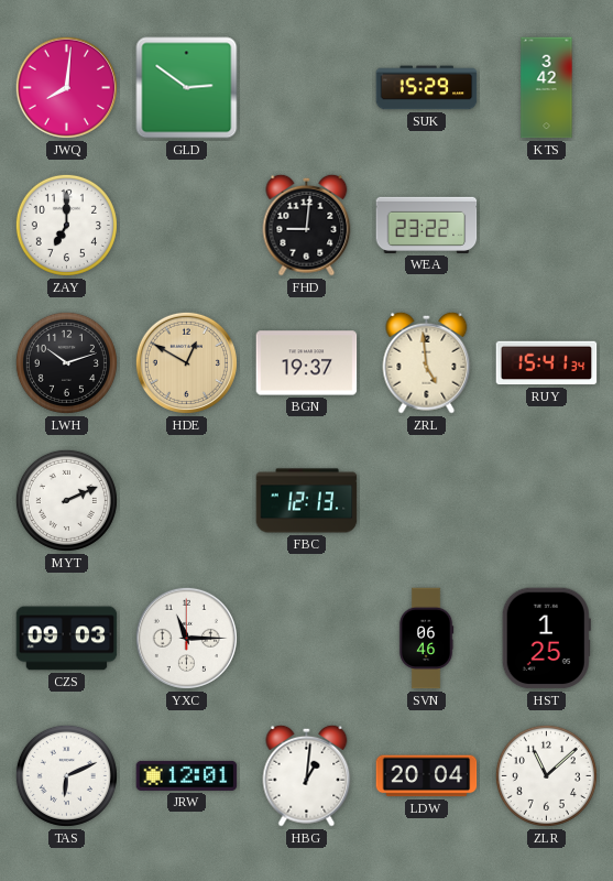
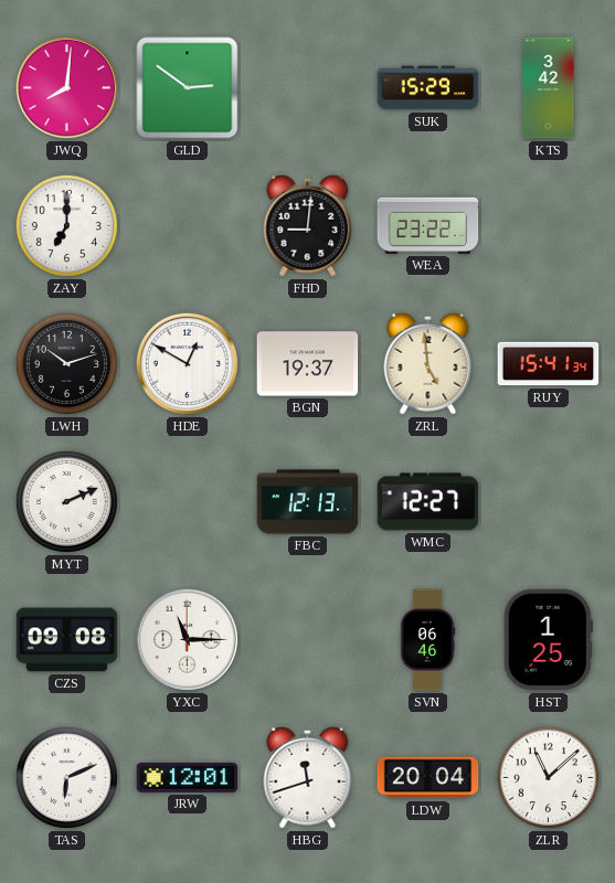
HDE dial: champagne -> white (187, 363)
WMC: none -> 12:27 (428, 502)
CZS: 09:03 -> 09:08 (67, 640)
HBG: 1:01 -> 11:42 (308, 777)
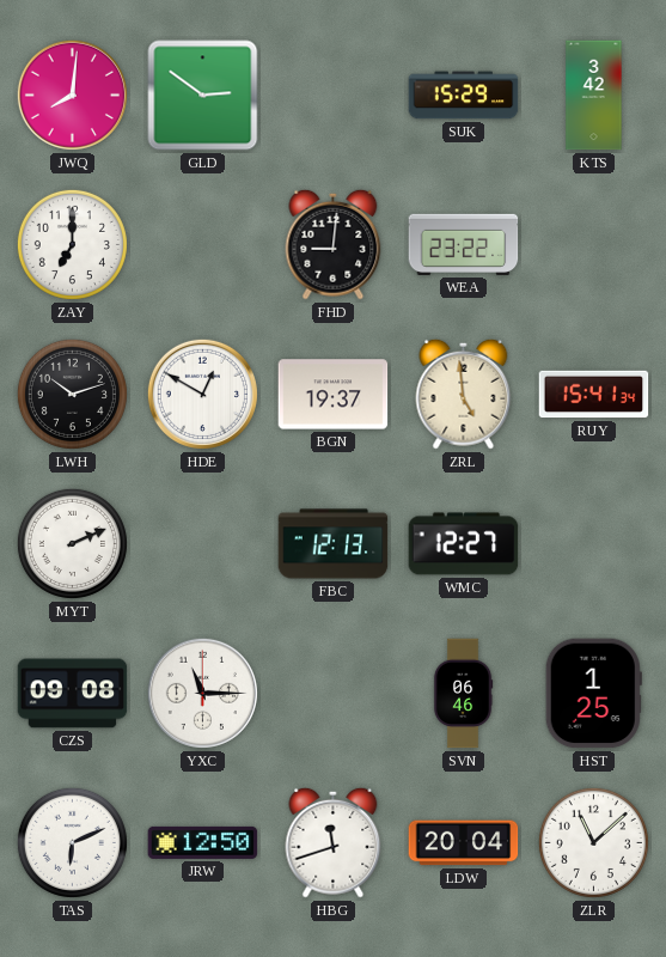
JRW: 12:01 -> 12:50 (203, 842)
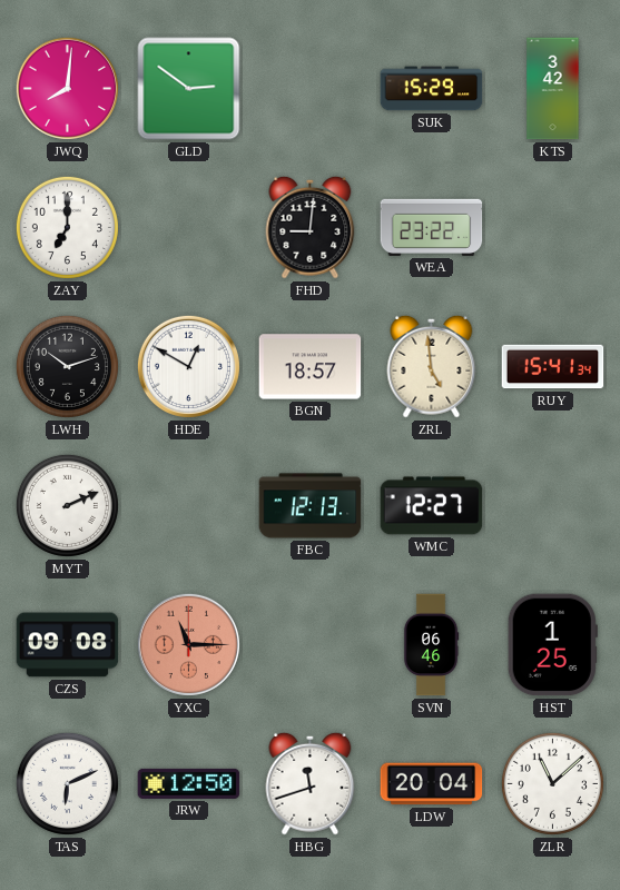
BGN: 19:37 -> 18:57 (311, 367)
YXC dial: white -> salmon (188, 644)
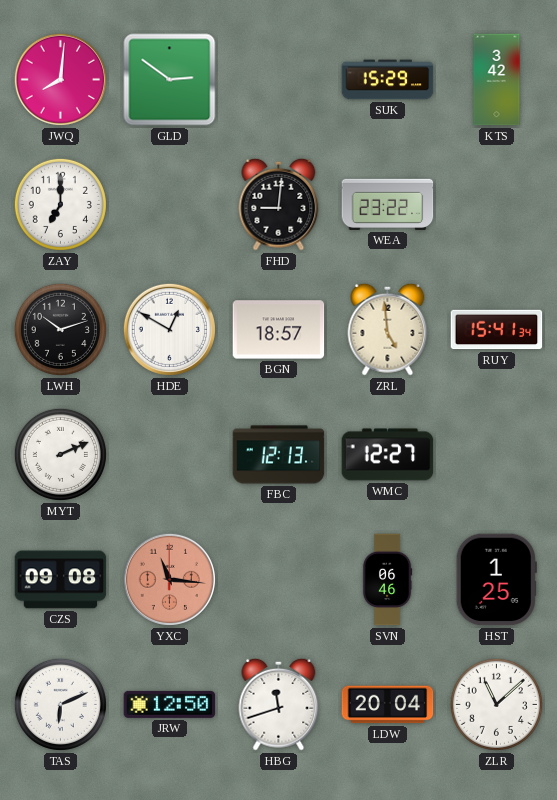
YXC: 11:15 -> 11:16 (169, 579)
